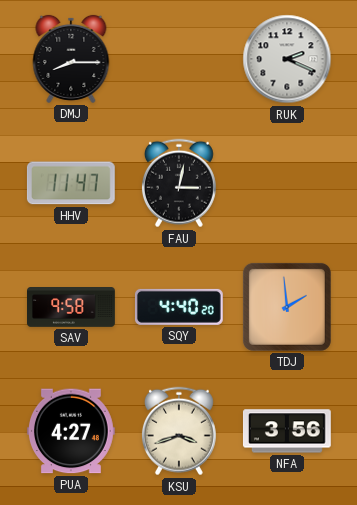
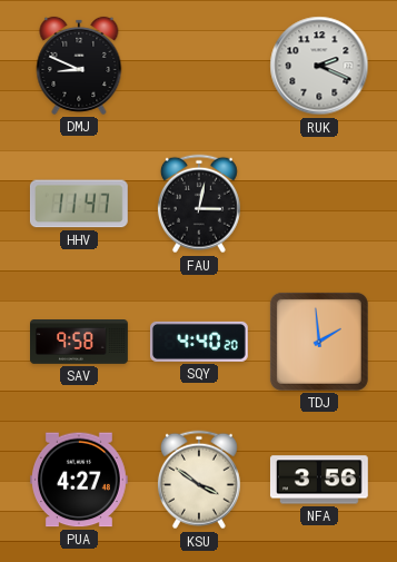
DMJ: 8:15 -> 8:49 (79, 66)
KSU: 3:42 -> 3:51 (199, 480)
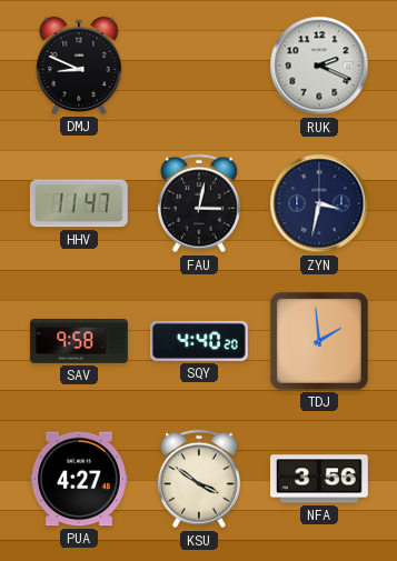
ZYN: none -> 3:32 (319, 203)
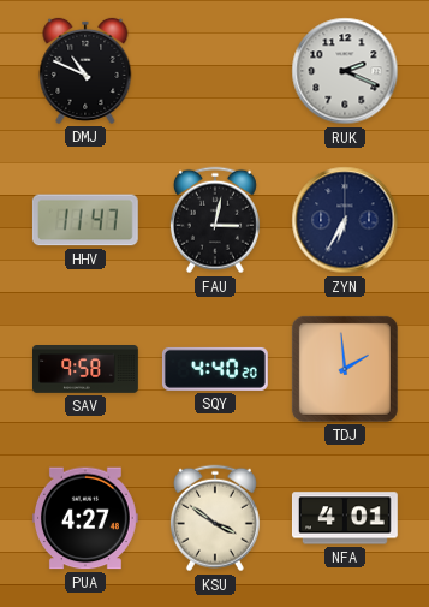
DMJ: 8:49 -> 10:49 (85, 71)
ZYN: 3:32 -> 6:35 (345, 220)
NFA: 3:56 -> 4:01 (345, 518)
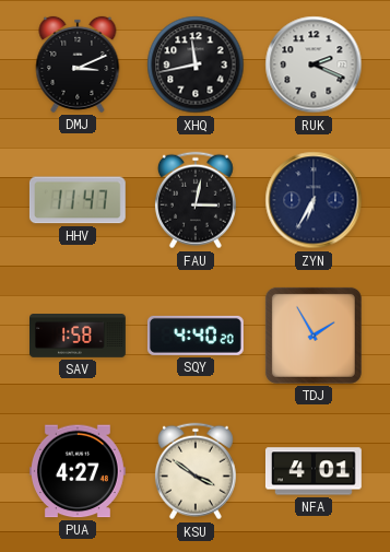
DMJ: 10:49 -> 3:11 (78, 64)
XHQ: none -> 11:43 (196, 64)
SAV: 9:58 -> 1:58 (79, 337)
TDJ: 1:59 -> 1:55 (314, 336)
